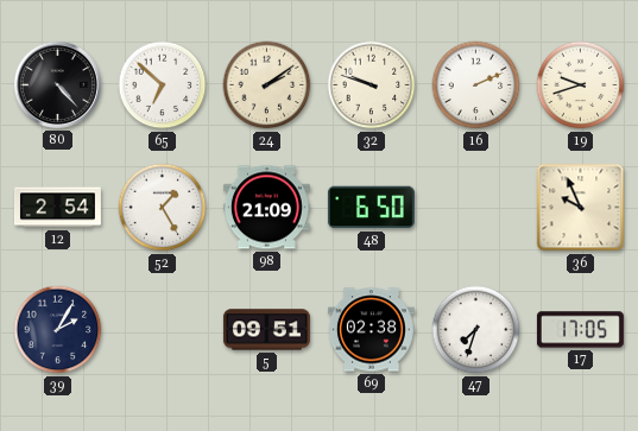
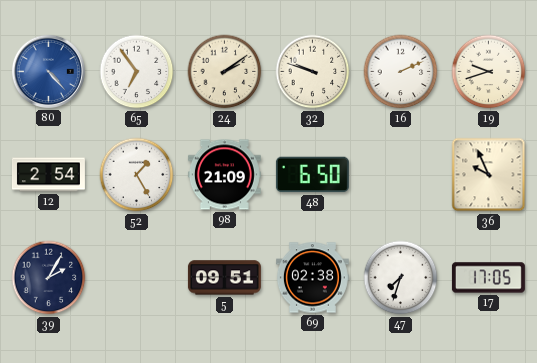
80 dial: black -> blue (48, 71)
65: 6:52 -> 6:54 (137, 72)
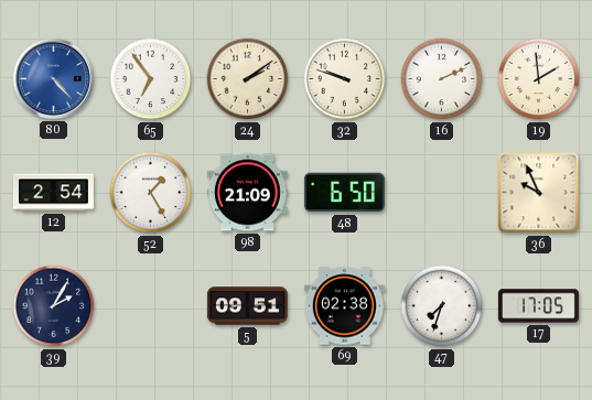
19: 9:42 -> 1:59 (539, 79)
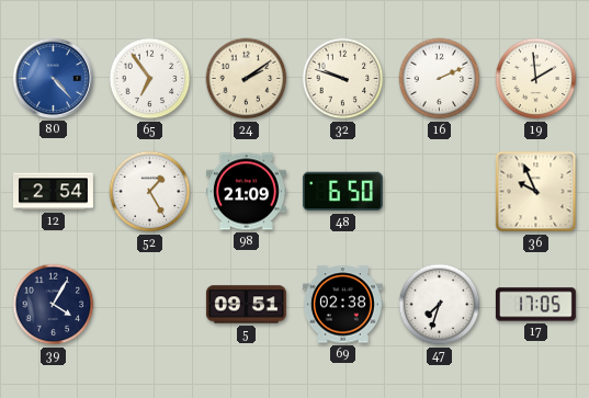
39: 2:05 -> 4:05 (54, 305)
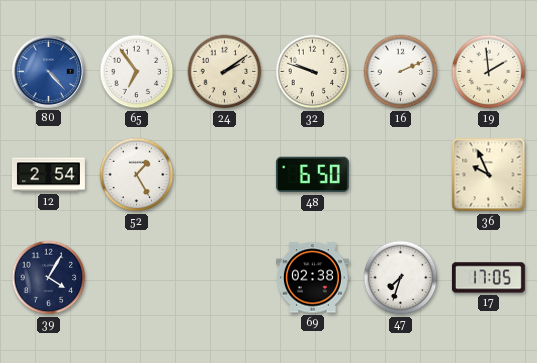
98: 21:09 -> none (246, 192)
5: 09:51 -> none (246, 305)
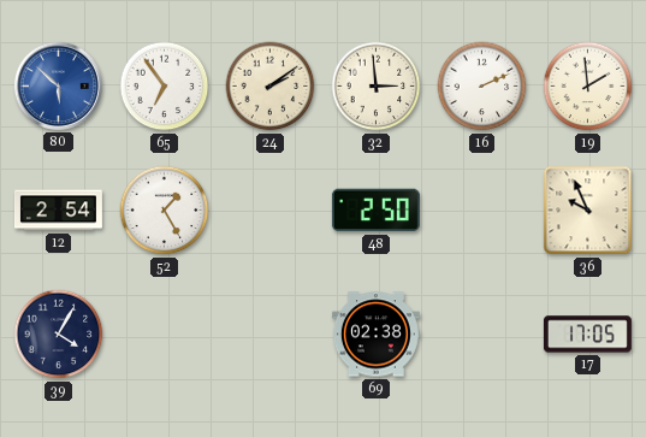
80: 4:23 -> 5:52 (58, 85)
32: 9:48 -> 2:59 (377, 87)
48: 6:50 -> 2:50 (375, 211)
47: 7:33 -> none (401, 278)
